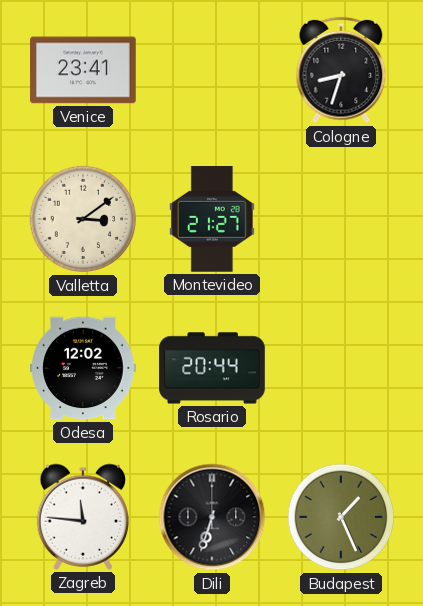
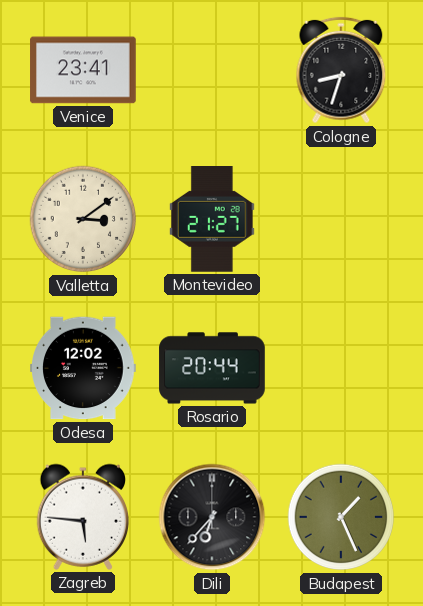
Zagreb: 11:46 -> 5:46 (82, 517)
Dili: 6:33 -> 6:37 (212, 517)
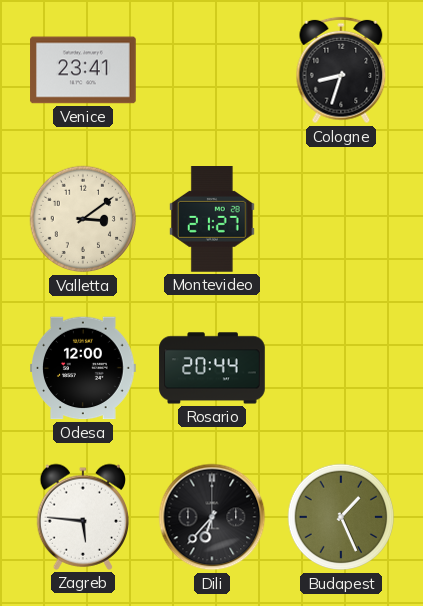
Odesa: 12:02 -> 12:00 (83, 368)
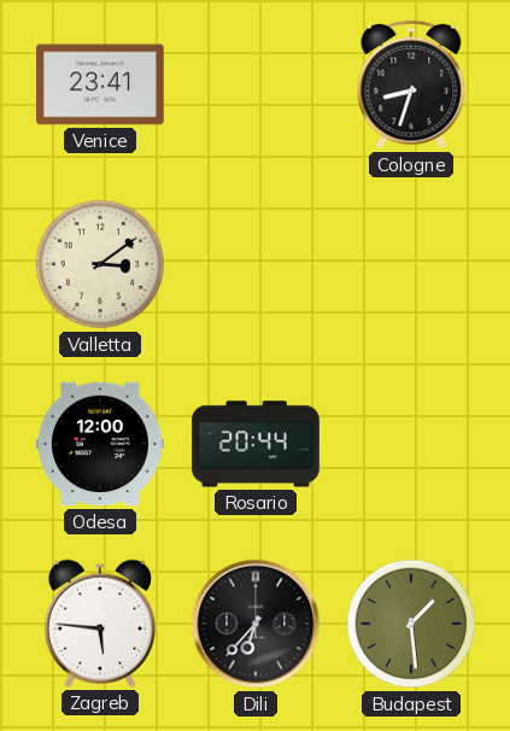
Montevideo: 21:27 -> none (212, 220)
Budapest: 1:26 -> 1:29 (411, 624)
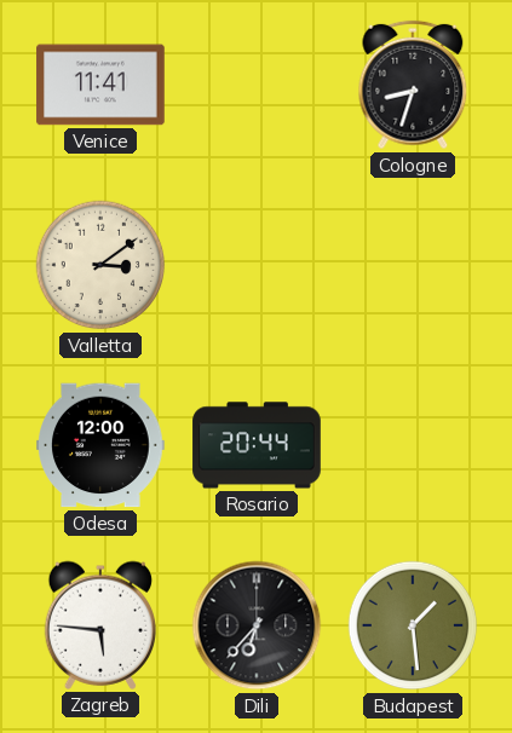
Venice: 23:41 -> 11:41 (100, 85)
